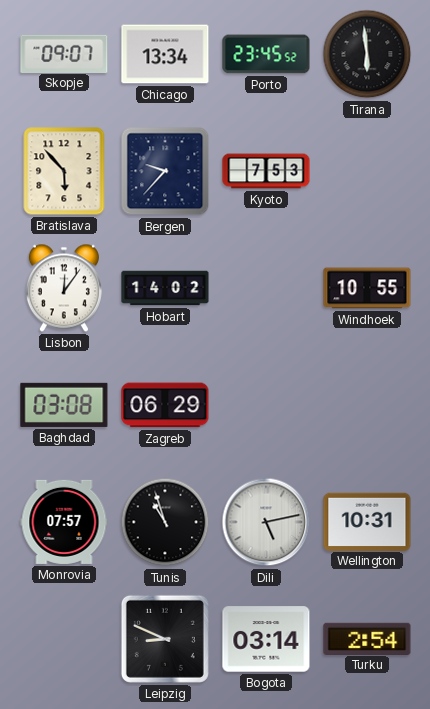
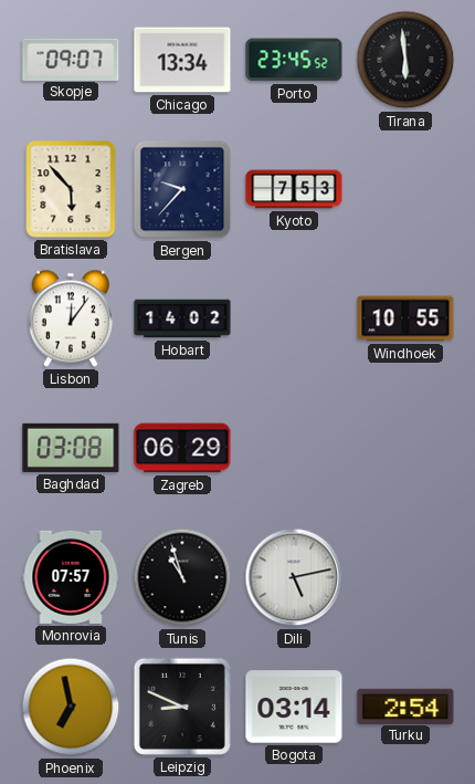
Wellington: 10:31 -> none (367, 521)
Phoenix: none -> 6:58 (71, 707)
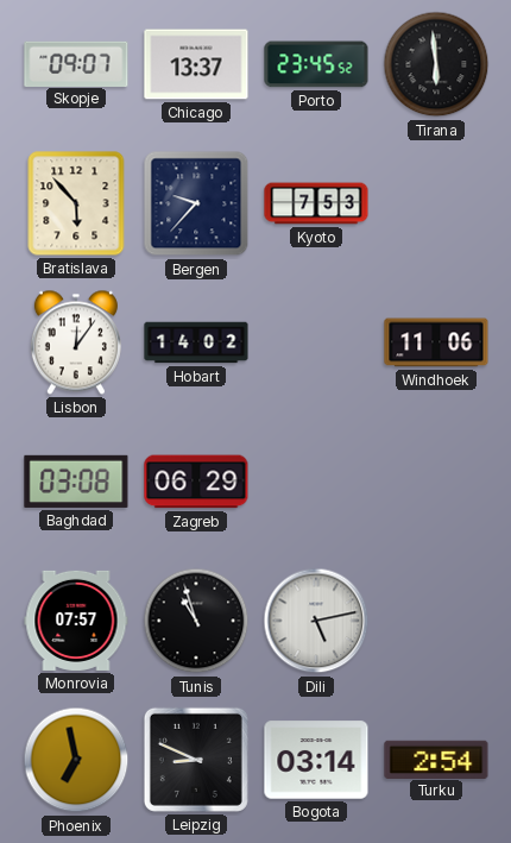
Chicago: 13:34 -> 13:37 (196, 64)
Windhoek: 10:55 -> 11:06 (436, 342)
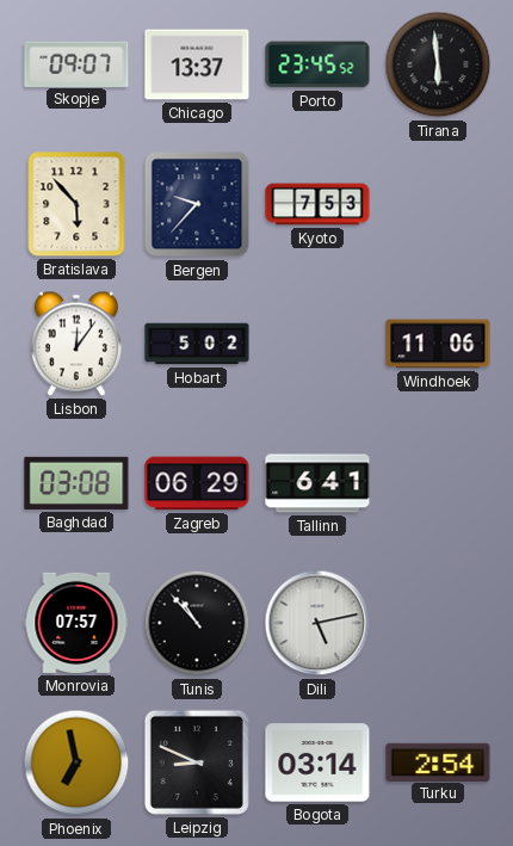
Hobart: 14:02 -> 5:02 (197, 344)
Tallinn: none -> 6:41 (317, 483)
Tunis: 10:57 -> 10:53 (197, 623)
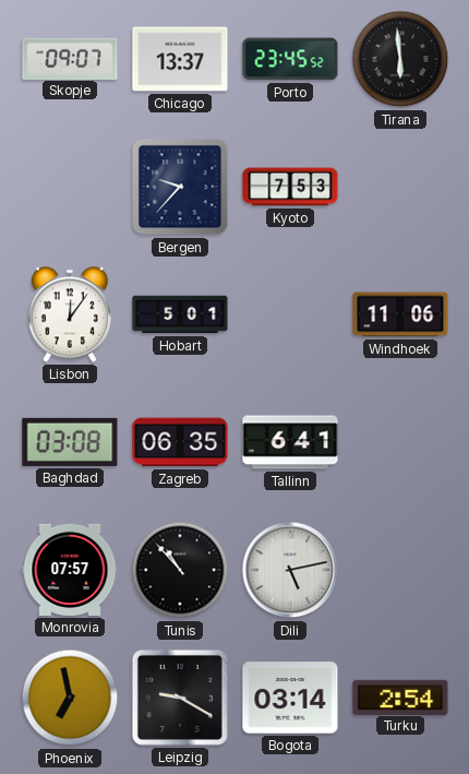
Bratislava: 5:53 -> none (76, 204)
Hobart: 5:02 -> 5:01 (180, 314)
Zagreb: 06:29 -> 06:35 (180, 442)
Leipzig: 8:49 -> 9:20 (180, 698)
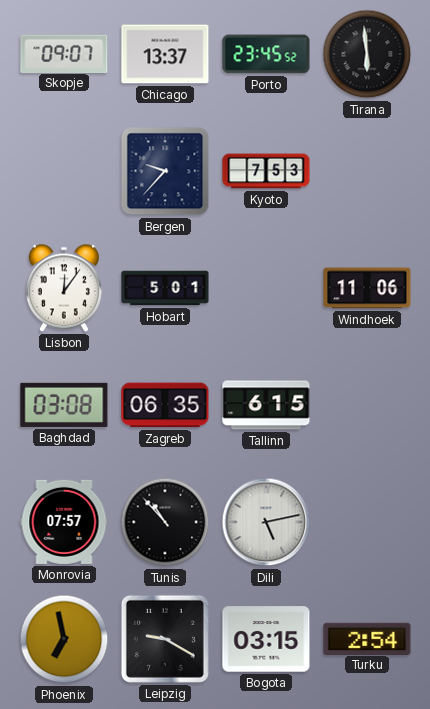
Tallinn: 6:41 -> 6:15 (266, 405)
Bogota: 03:14 -> 03:15 (266, 639)
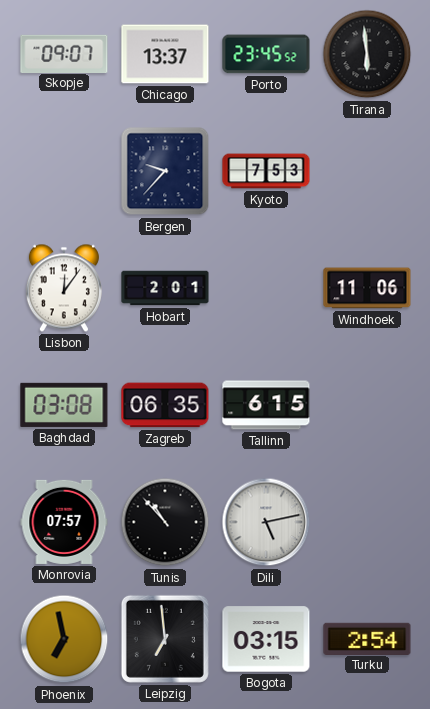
Hobart: 5:01 -> 2:01 (165, 288)
Leipzig: 9:20 -> 6:59 (165, 639)
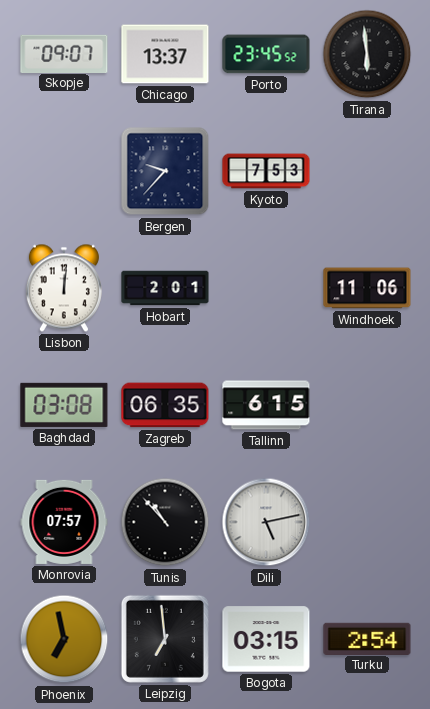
Lisbon: 12:06 -> 12:01 (64, 288)
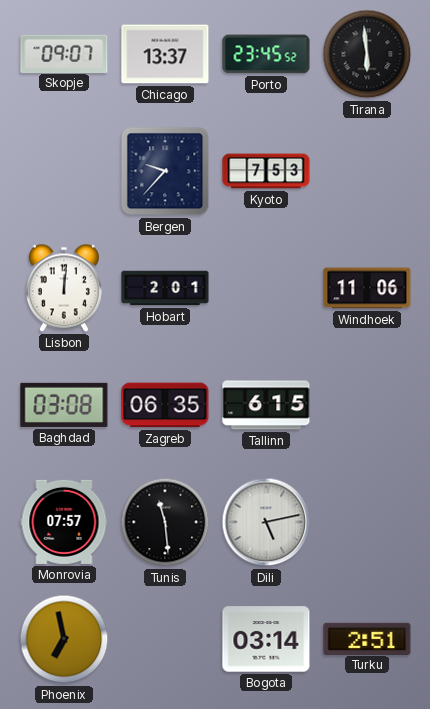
Tunis: 10:53 -> 11:29 (165, 522)
Leipzig: 6:59 -> none (165, 639)
Bogota: 03:15 -> 03:14 (266, 639)
Turku: 2:54 -> 2:51 (367, 638)
